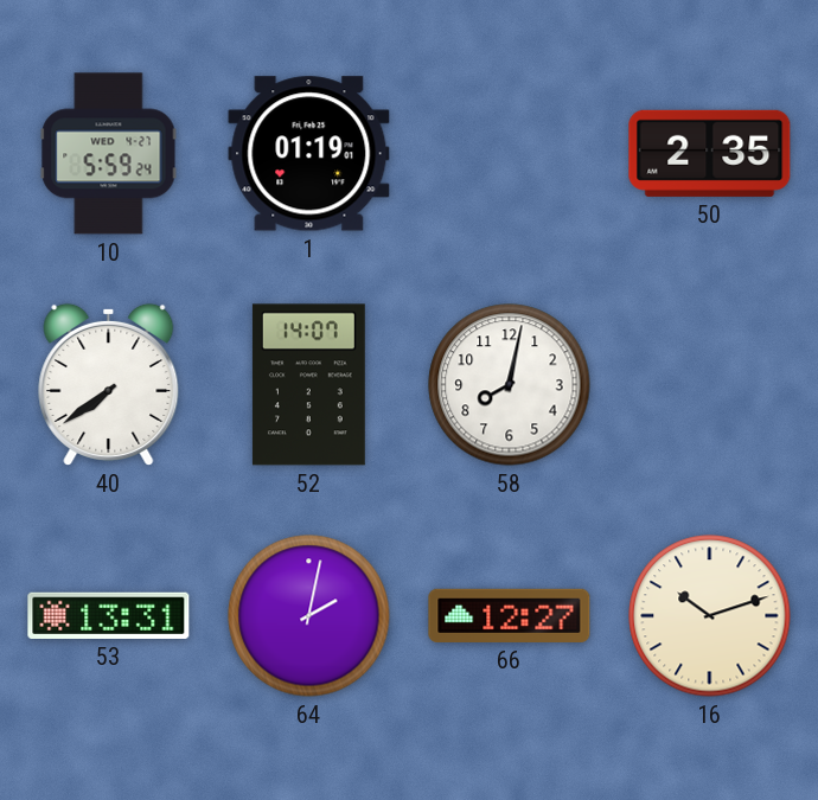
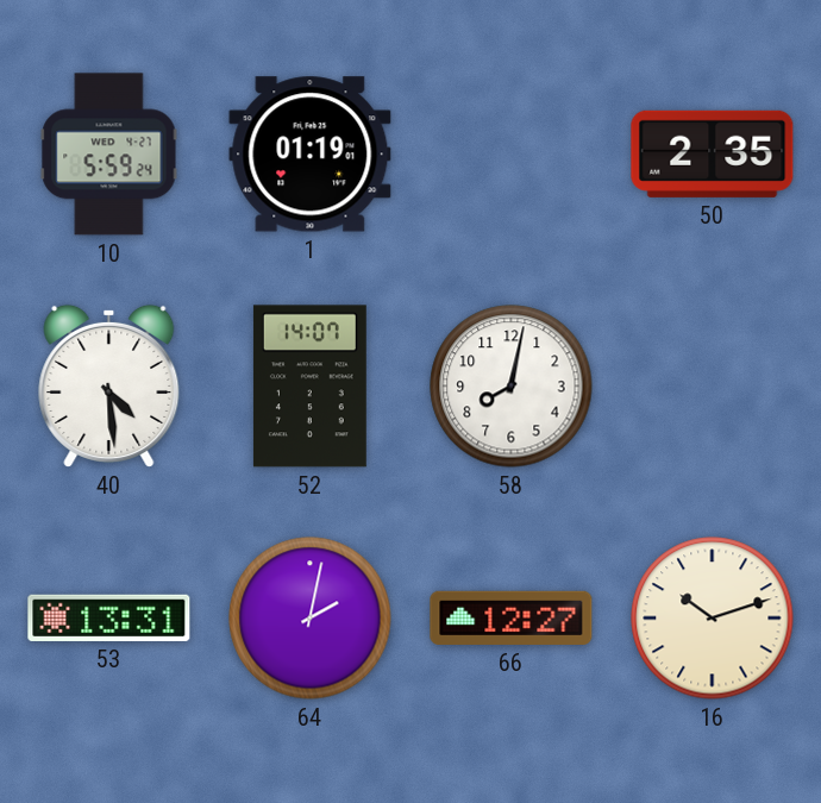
40: 7:39 -> 4:29 (109, 385)
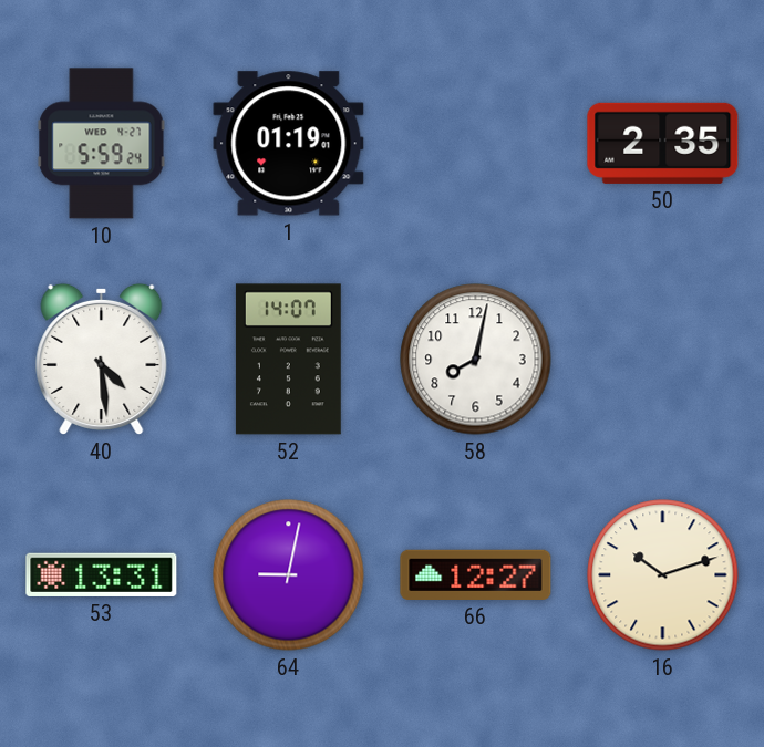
64: 2:02 -> 9:02 (289, 575)
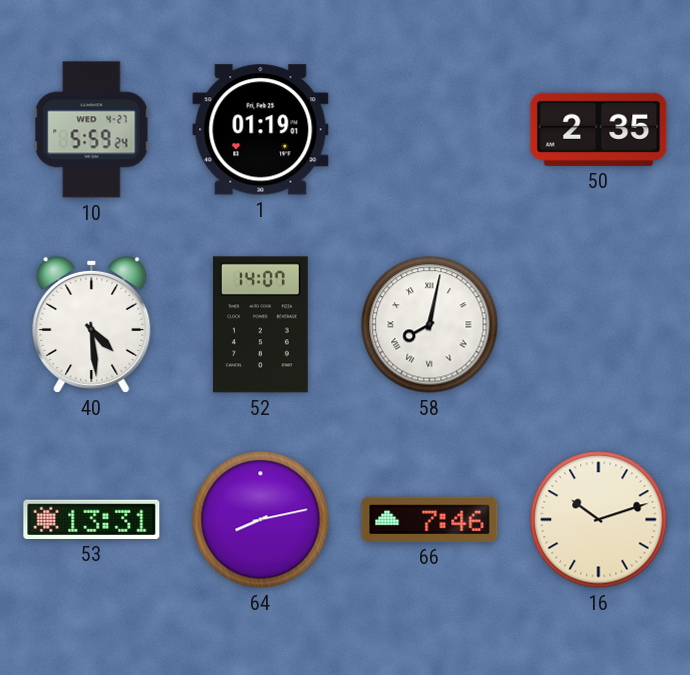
58 numerals: Arabic -> Roman (430, 325)
64: 9:02 -> 8:13 (261, 520)
66: 12:27 -> 7:46 (430, 519)
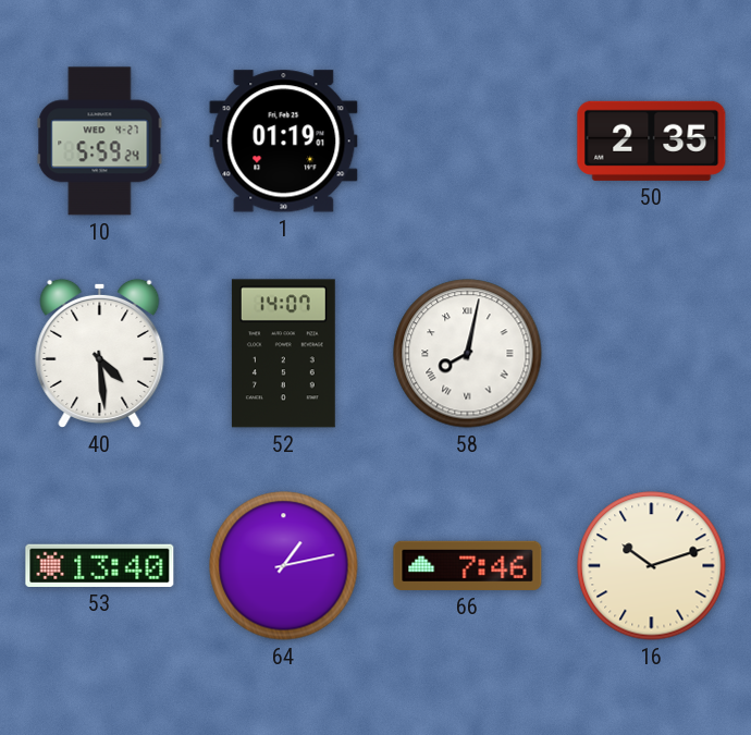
53: 13:31 -> 13:40 (100, 565)
64: 8:13 -> 1:13 (284, 566)
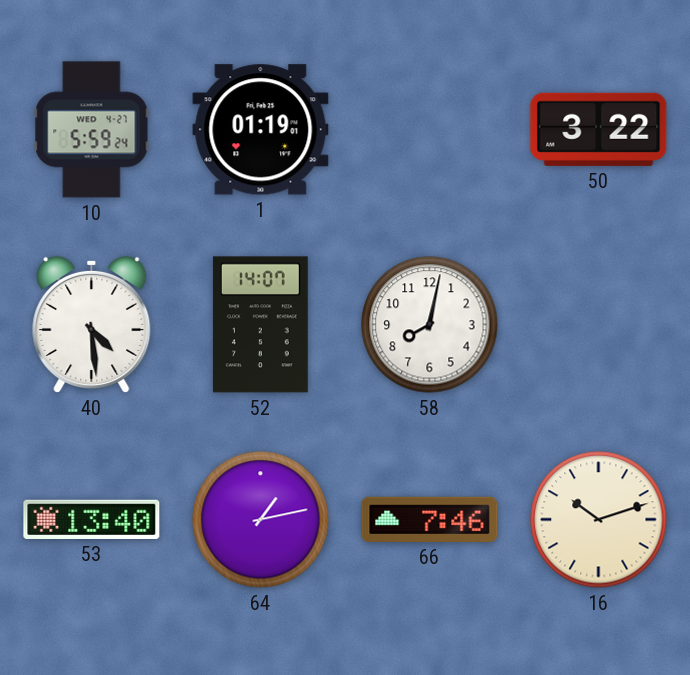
50: 2:35 -> 3:22 (599, 129)
58 numerals: Roman -> Arabic (430, 325)
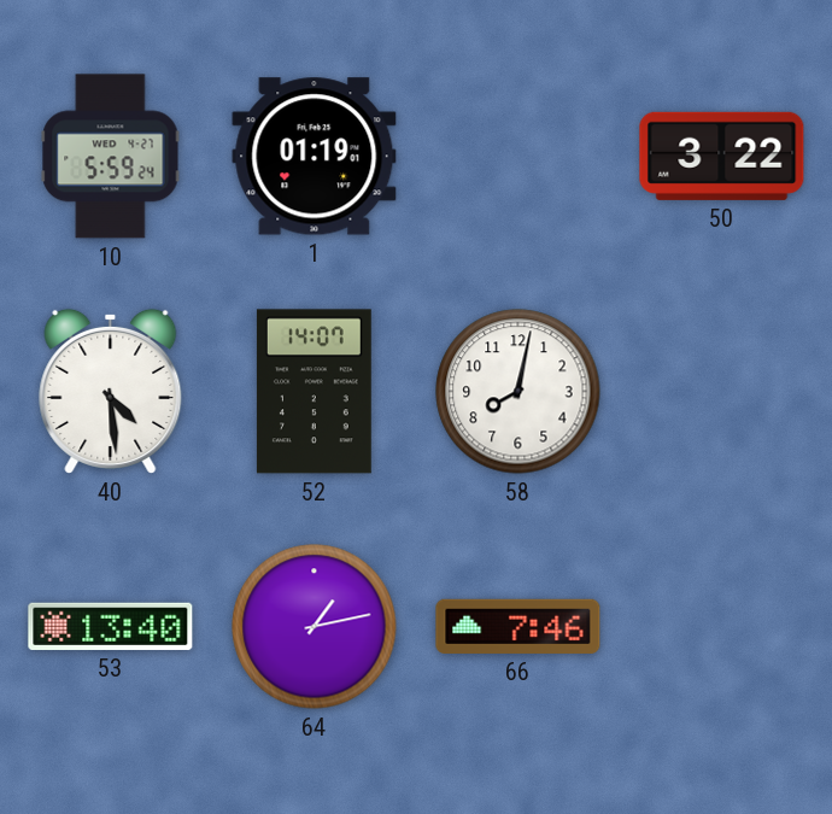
16: 10:12 -> none (599, 520)
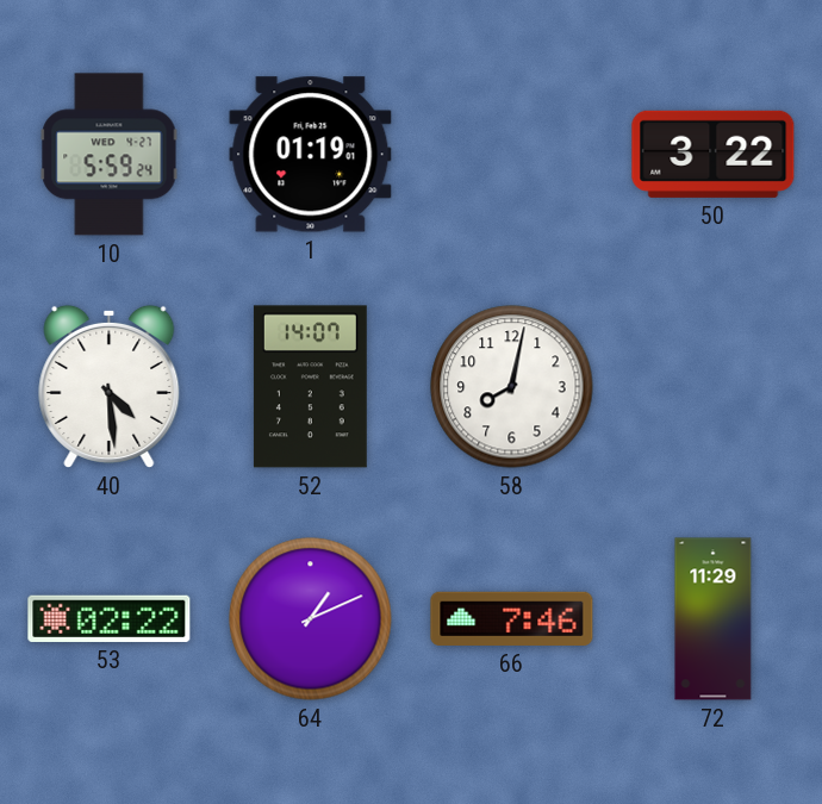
53: 13:40 -> 02:22 (110, 618)
64: 1:13 -> 1:11 (311, 619)
72: none -> 11:29 (714, 619)
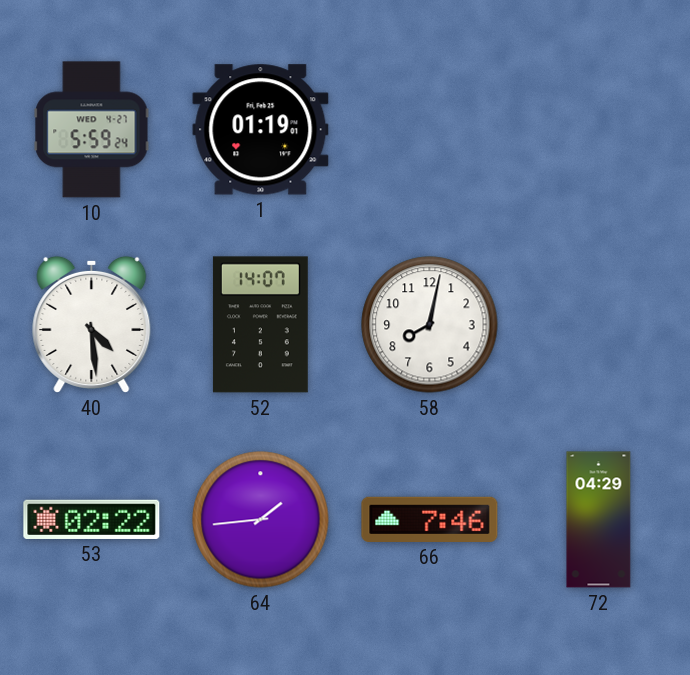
50: 3:22 -> none (714, 154)
64: 1:11 -> 1:44 (261, 520)
72: 11:29 -> 04:29 (599, 520)
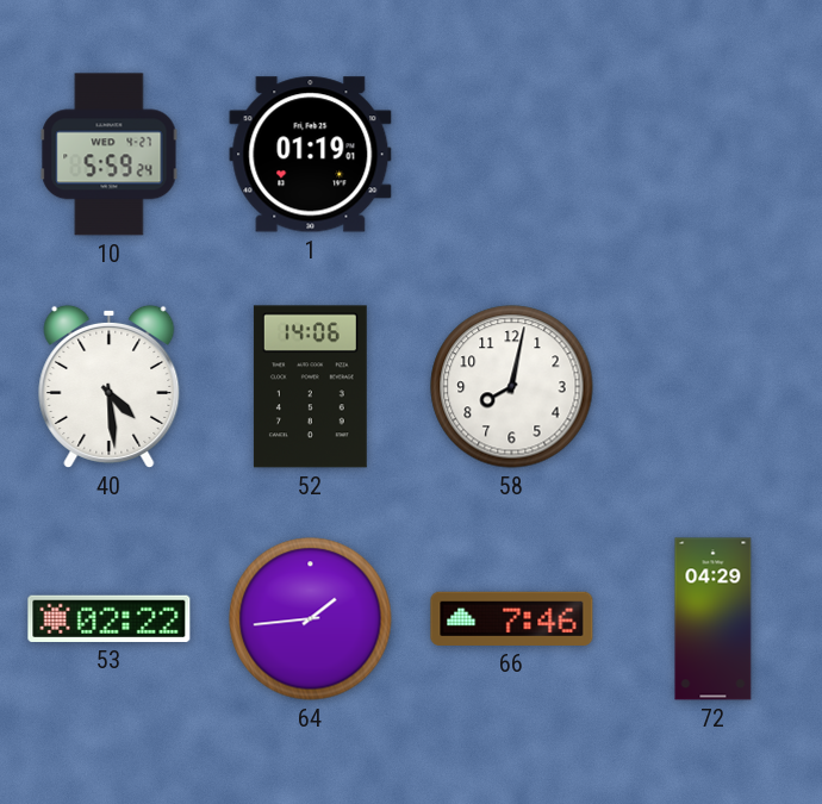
52: 14:07 -> 14:06 (310, 387)
